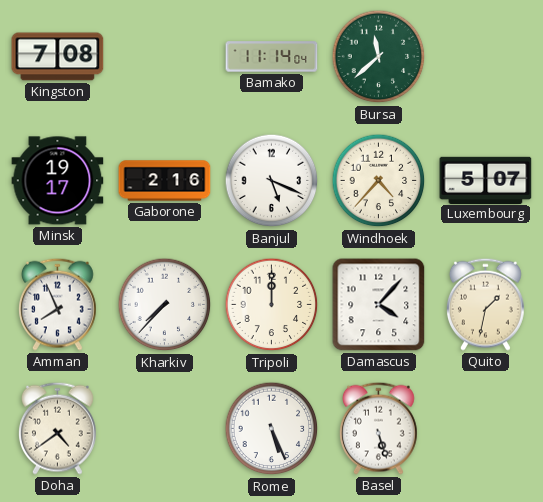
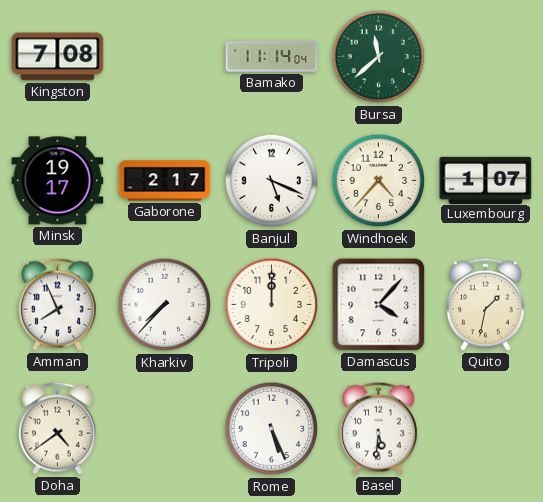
Gaborone: 2:16 -> 2:17 (165, 181)
Luxembourg: 5:07 -> 1:07 (486, 180)
Basel: 5:27 -> 5:31 (378, 428)
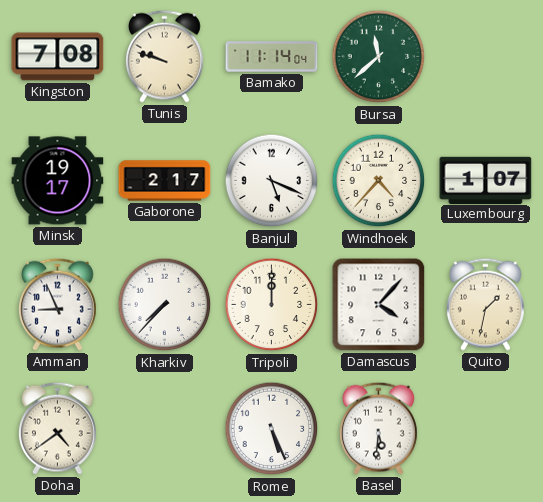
Tunis: none -> 9:48 (164, 56)
Amman: 7:56 -> 8:56 (57, 304)
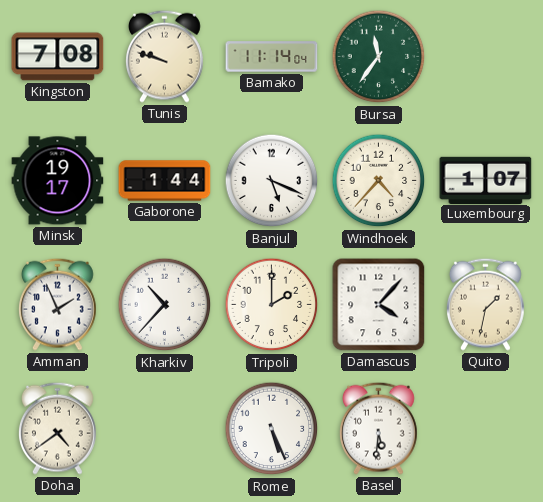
Bursa: 11:38 -> 11:36 (379, 57)
Gaborone: 2:17 -> 1:44 (165, 181)
Amman: 8:56 -> 1:56 (57, 304)
Kharkiv: 7:37 -> 10:37 (165, 305)
Tripoli: 12:00 -> 2:00 (272, 305)
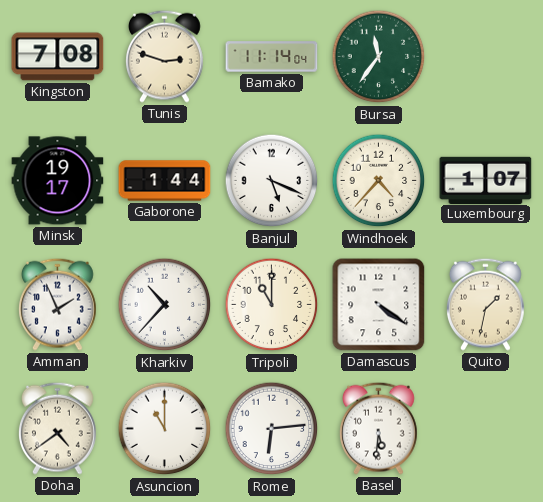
Tunis: 9:48 -> 2:48 (164, 56)
Tripoli: 2:00 -> 11:00 (272, 305)
Damascus: 4:07 -> 4:21 (379, 305)
Asuncion: none -> 11:00 (165, 429)
Rome: 5:26 -> 6:14 (272, 429)
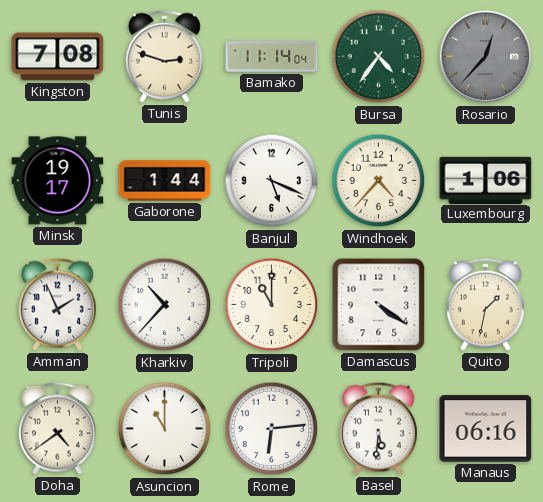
Bursa: 11:36 -> 4:36 (379, 57)
Rosario: none -> 12:37 (486, 57)
Luxembourg: 1:07 -> 1:06 (486, 180)
Manaus: none -> 06:16 (486, 429)
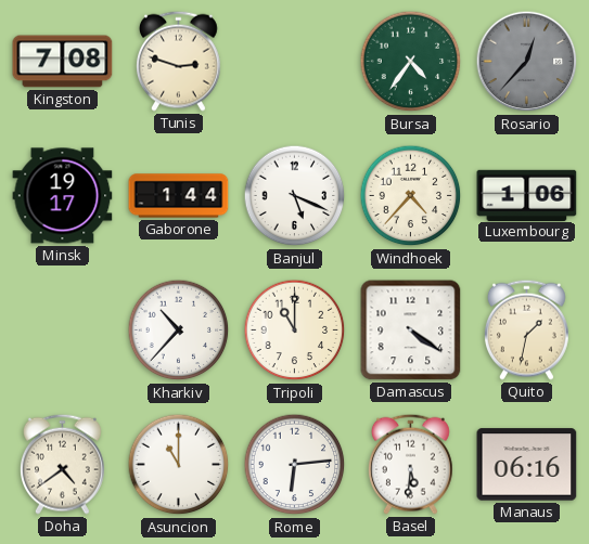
Bamako: 11:14 -> none (272, 57)
Amman: 1:56 -> none (57, 304)
